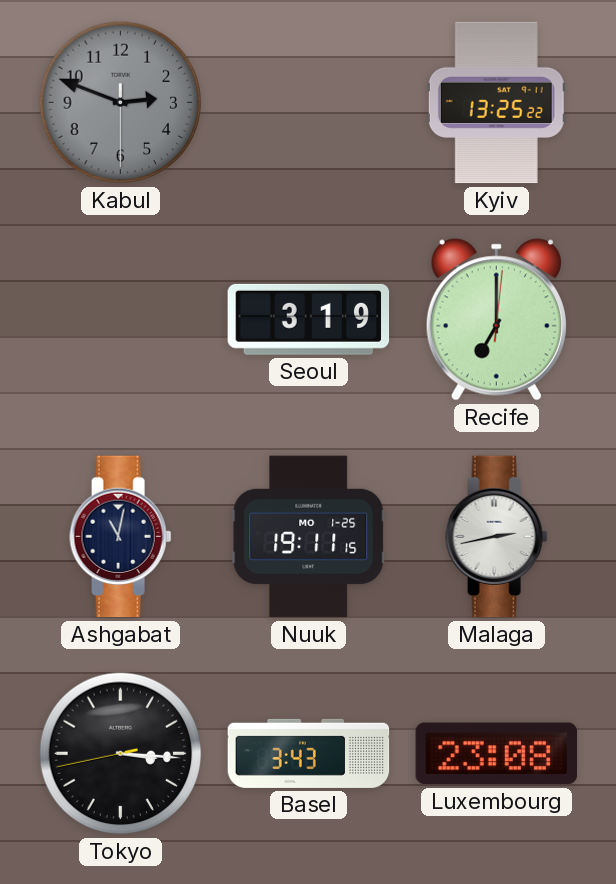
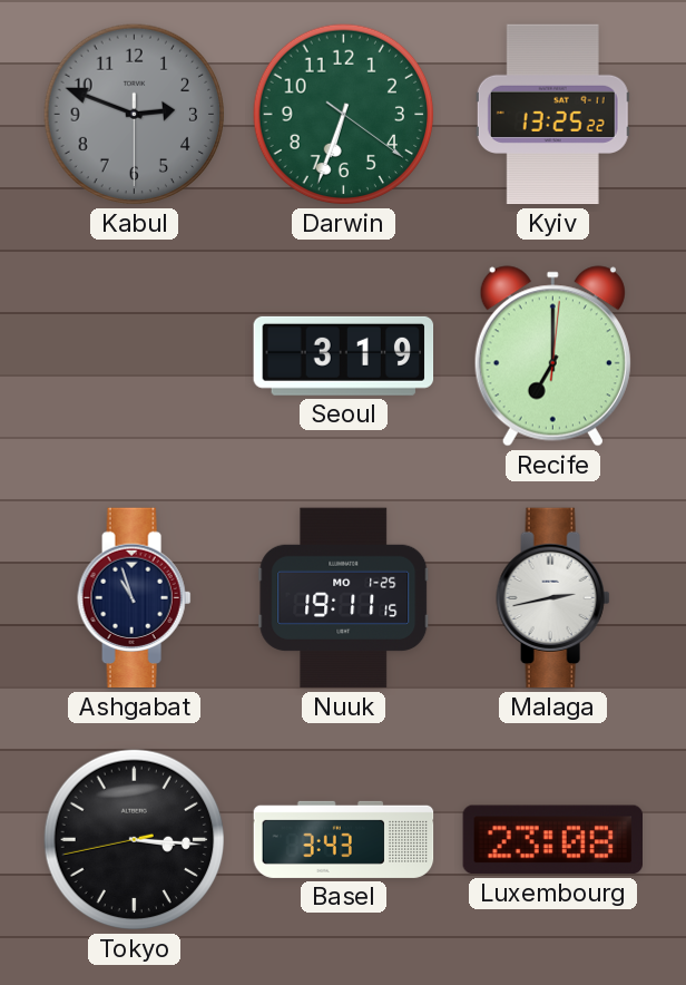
Darwin: none -> 6:33 (344, 115)
Ashgabat: 11:02 -> 10:57 (135, 598)
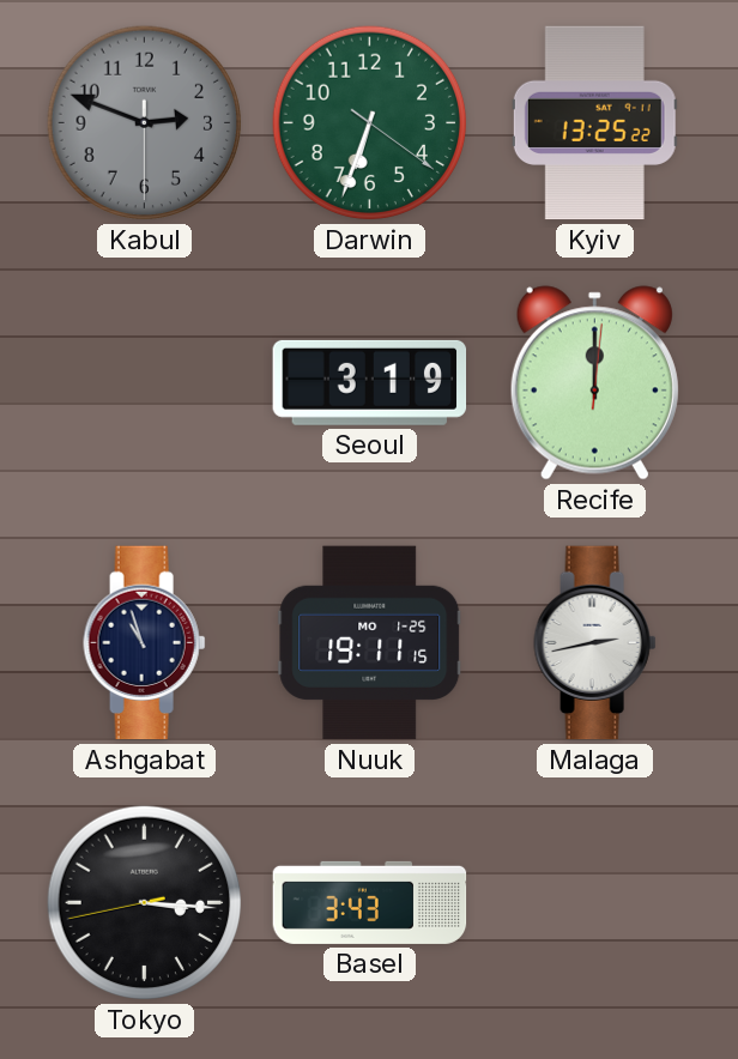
Recife: 7:00 -> 12:00 (594, 383)
Luxembourg: 23:08 -> none (552, 840)
